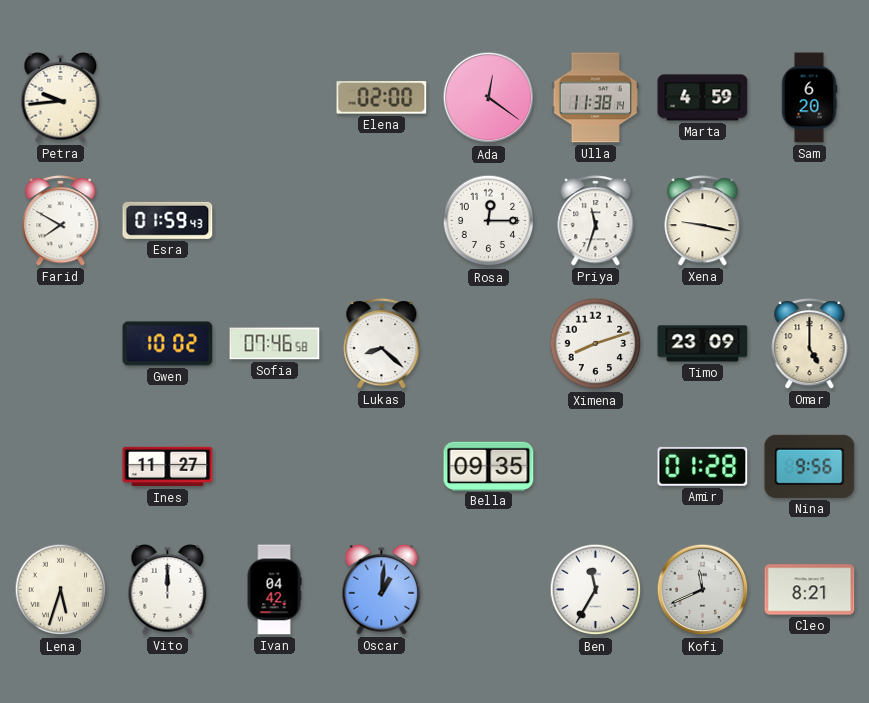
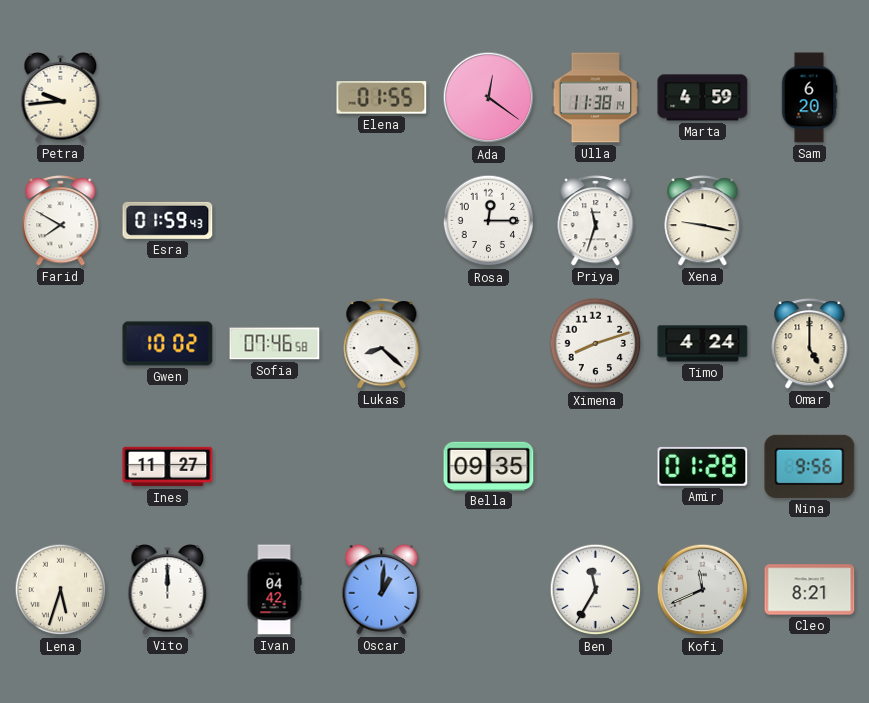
Elena: 02:00 -> 01:55 (382, 98)
Timo: 23:09 -> 4:24 (703, 344)
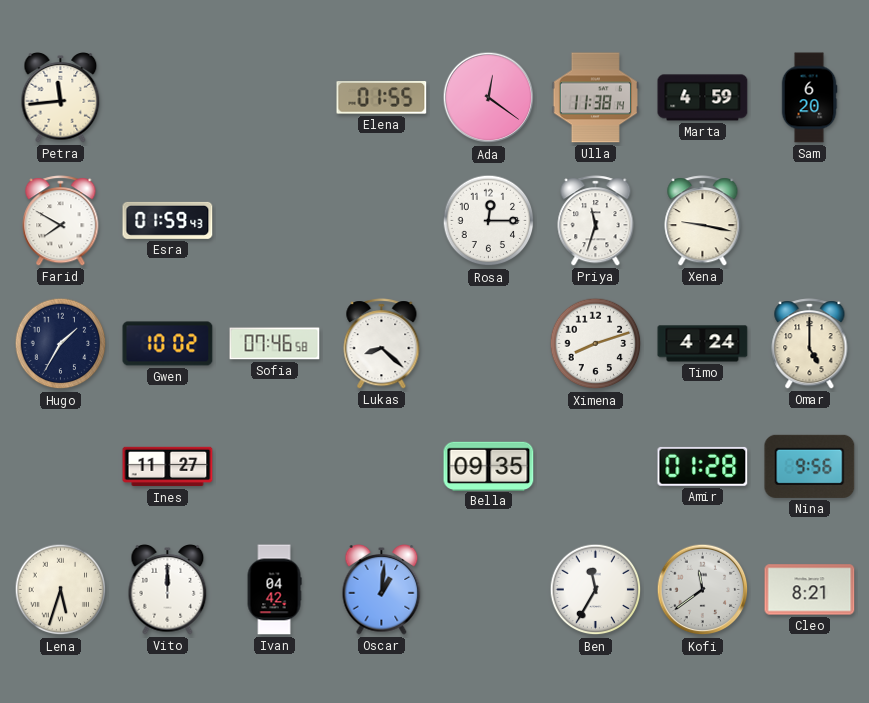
Petra: 9:44 -> 11:44 (61, 98)
Hugo: none -> 1:35 (61, 344)
Kofi: 11:41 -> 11:39 (703, 590)
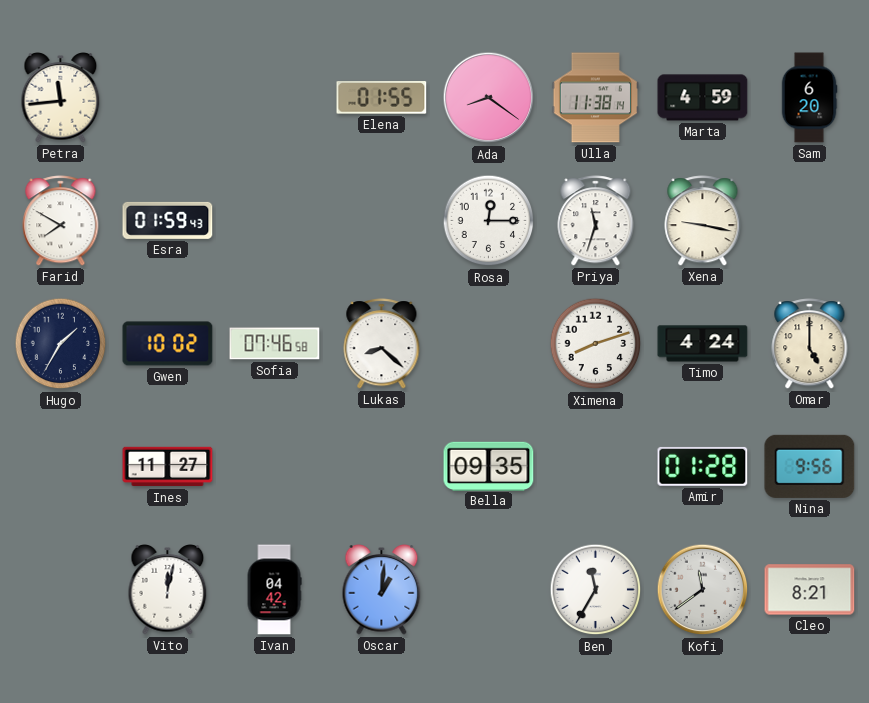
Ada: 12:21 -> 8:21 (489, 98)
Lena: 5:33 -> none (61, 590)
Vito: 12:00 -> 12:02 (168, 590)
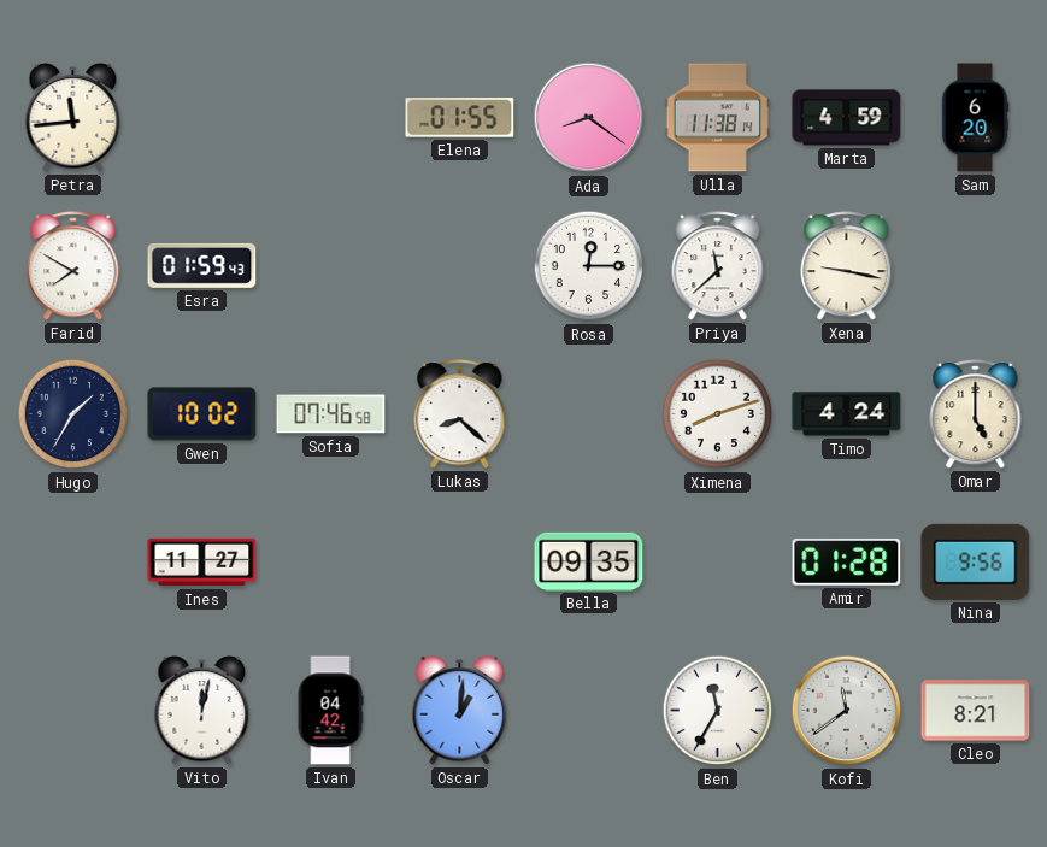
Priya: 11:33 -> 11:38 (718, 266)
